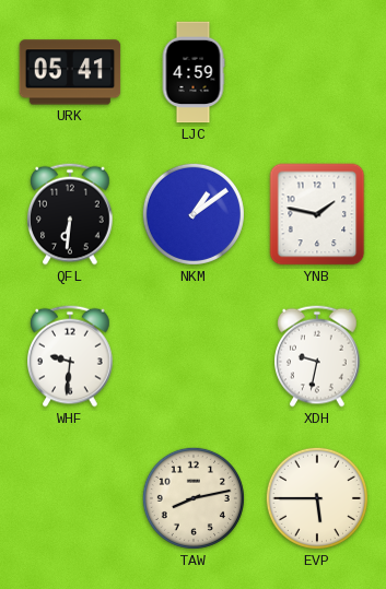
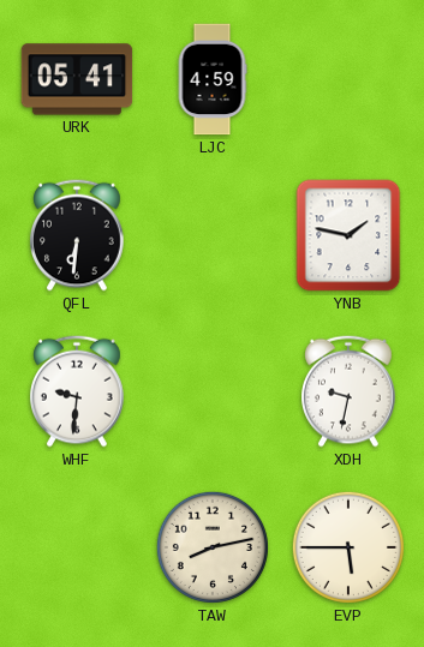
NKM: 1:09 -> none (194, 214)
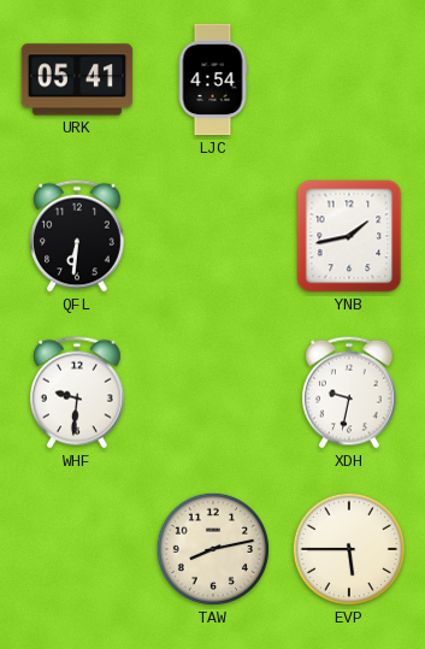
LJC: 4:59 -> 4:54 (213, 79)
YNB: 1:47 -> 1:43 (349, 236)
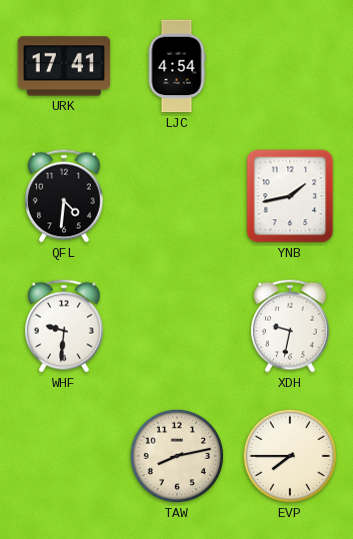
URK: 05:41 -> 17:41 (64, 66)
QFL: 6:31 -> 4:31 (65, 196)
EVP: 5:45 -> 7:45 (290, 456)
